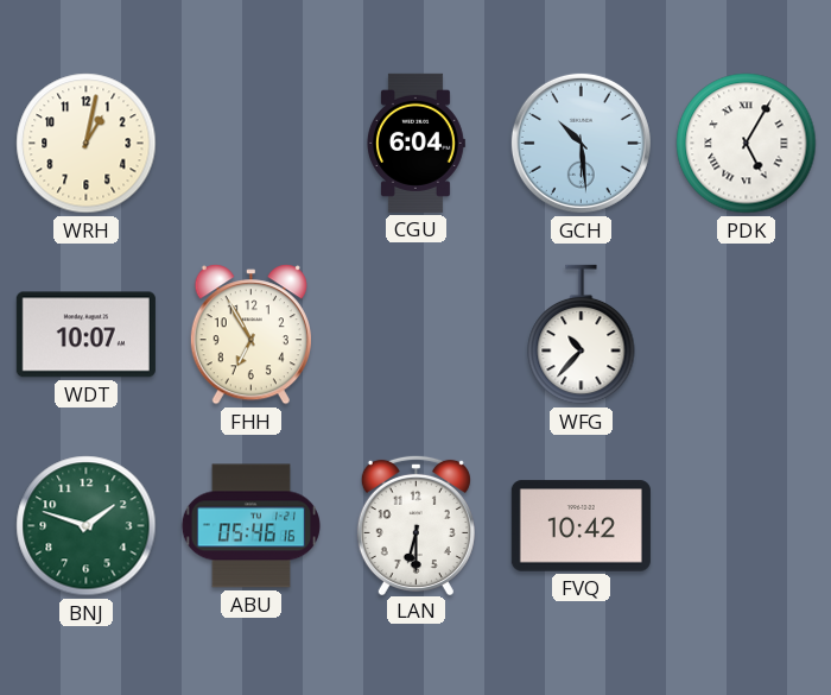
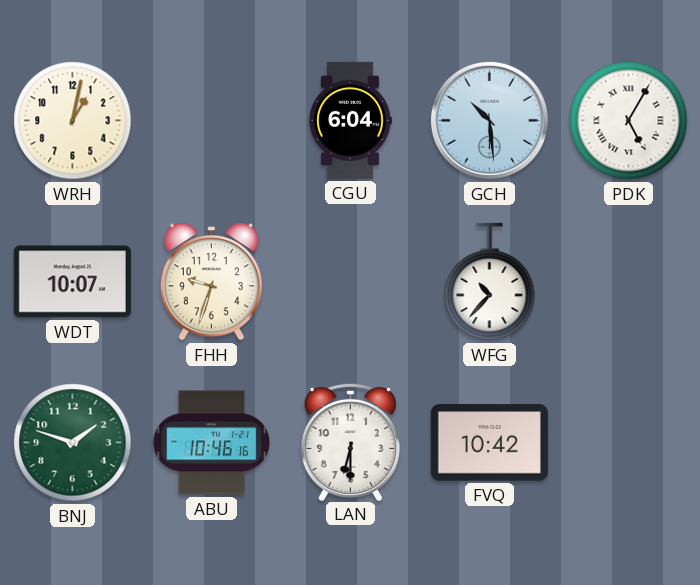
FHH: 6:55 -> 9:33 (211, 282)
ABU: 05:46 -> 10:46 (211, 443)
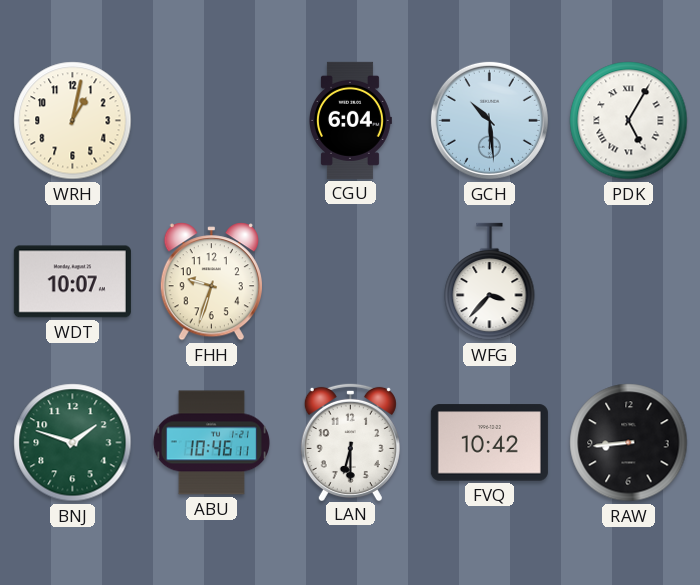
WFG: 10:37 -> 3:37 (490, 282)
ABU: 10:46:16 -> 10:46:11 (211, 443)
RAW: none -> 8:44 (629, 443)
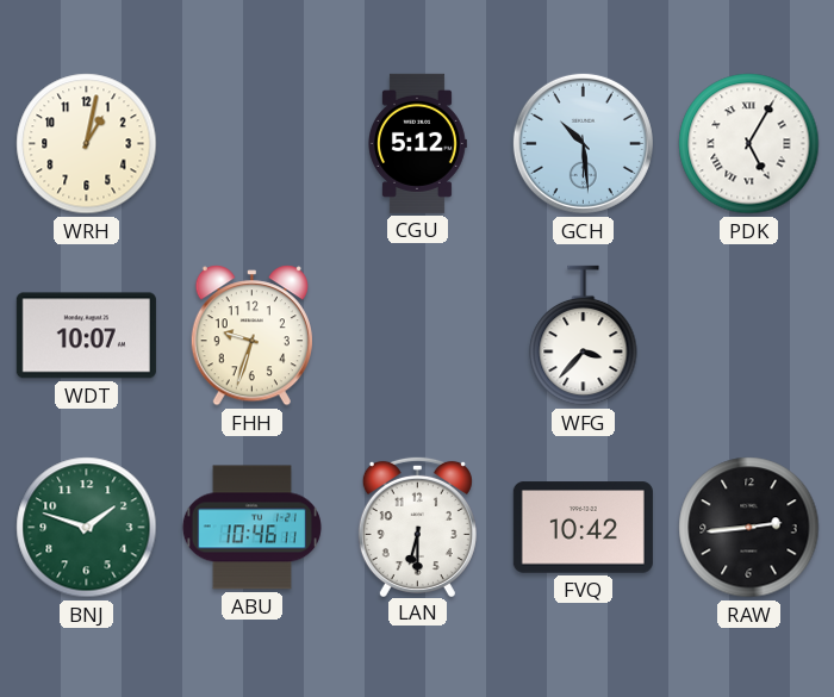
CGU: 6:04 -> 5:12 (418, 143)
RAW: 8:44 -> 2:44 (749, 528)
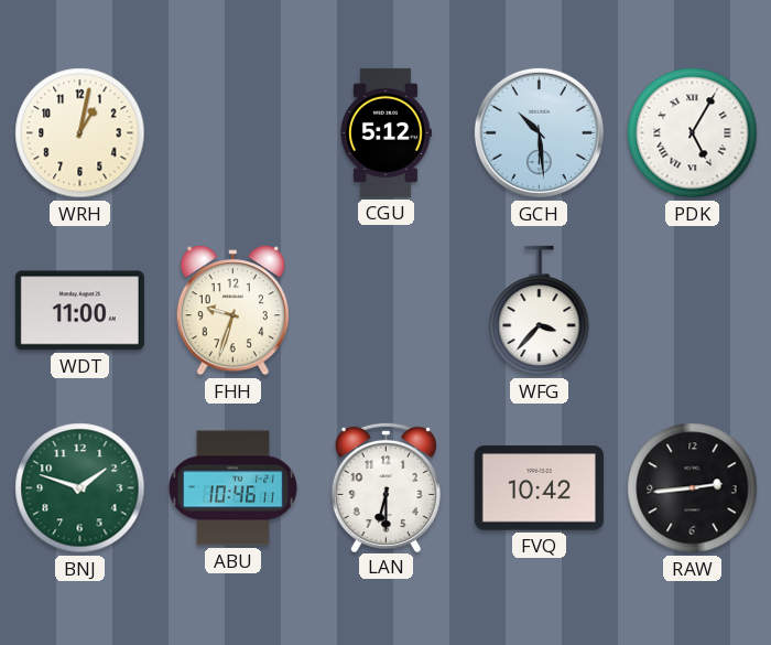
WDT: 10:07 -> 11:00 (79, 311)
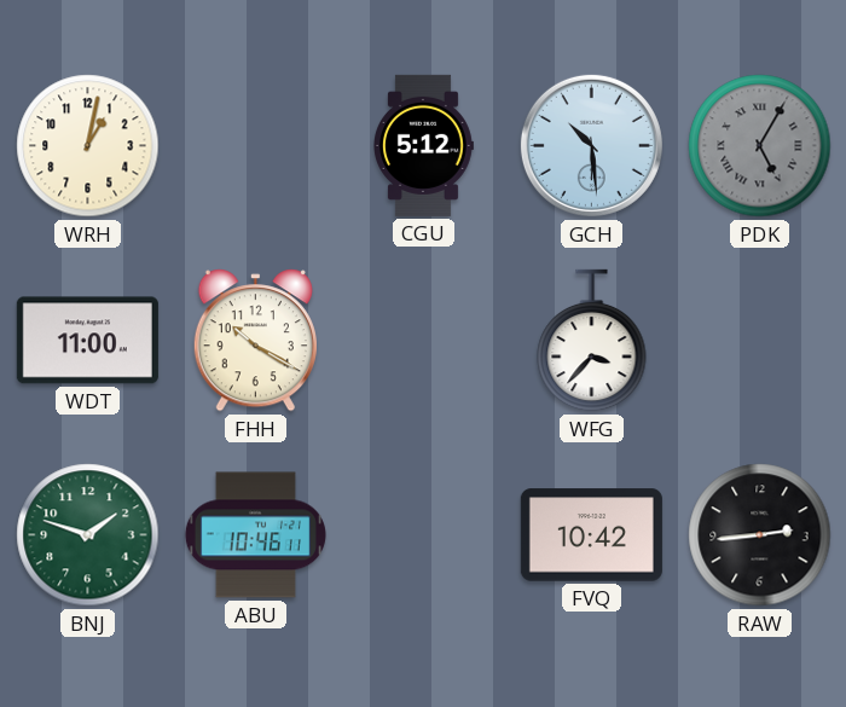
PDK dial: white -> grey (760, 146)
FHH: 9:33 -> 10:20 (255, 341)
LAN: 6:30 -> none (385, 486)
